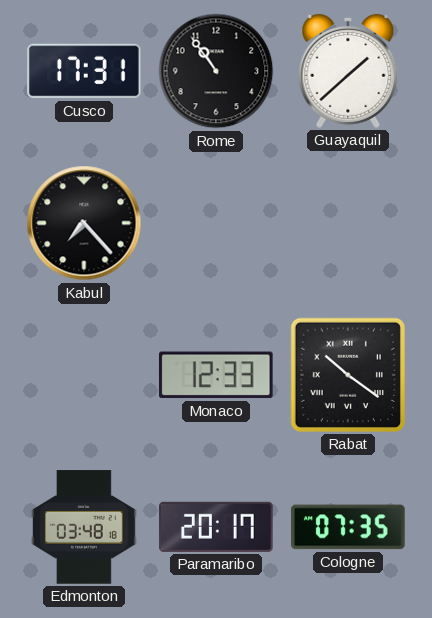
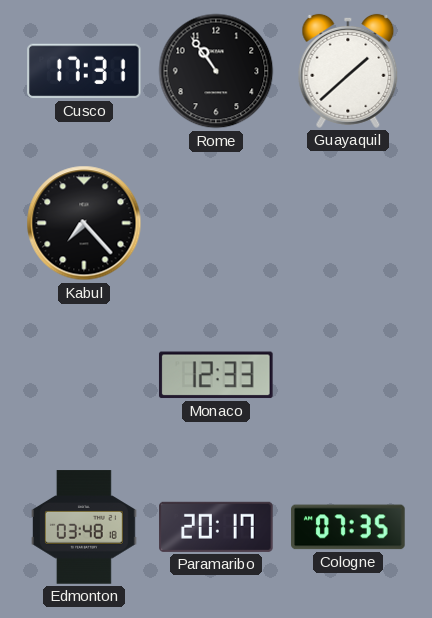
Rabat: 10:21 -> none (348, 375)
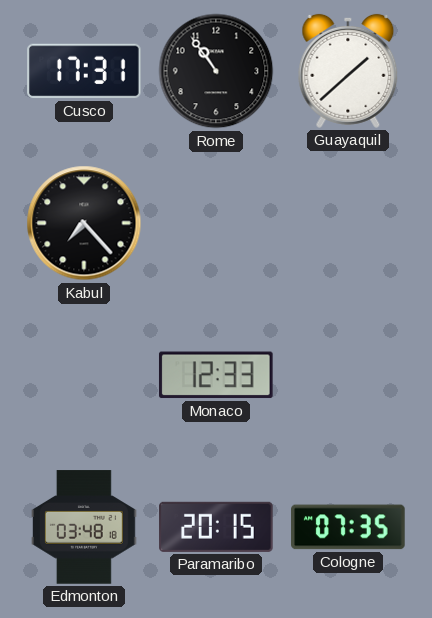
Paramaribo: 20:17 -> 20:15 (216, 527)
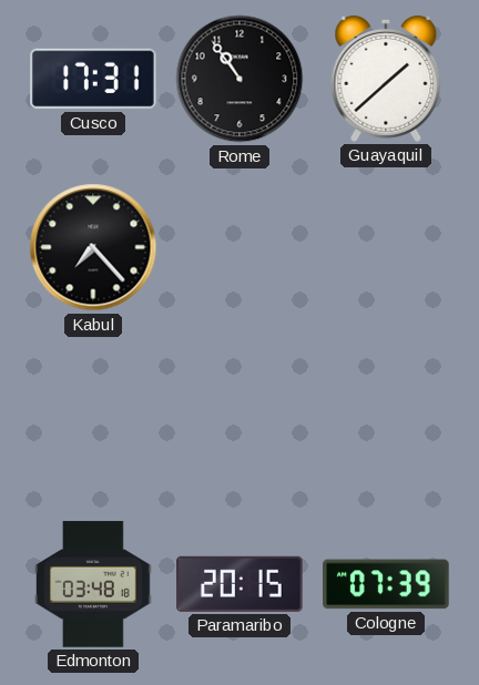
Monaco: 12:33 -> none (216, 375)
Cologne: 07:35 -> 07:39 (386, 584)
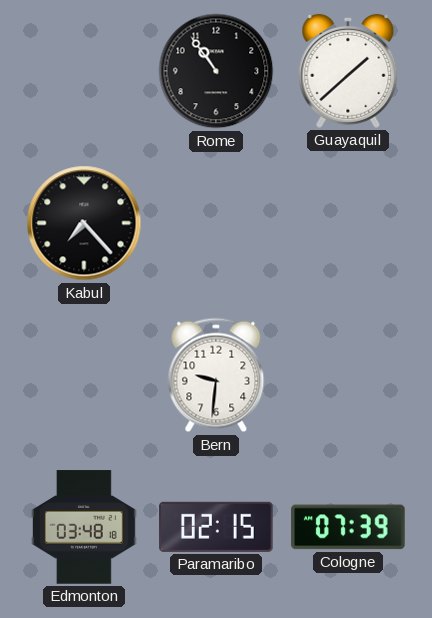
Cusco: 17:31 -> none (93, 79)
Bern: none -> 9:31 (216, 375)
Paramaribo: 20:15 -> 02:15 (216, 527)
